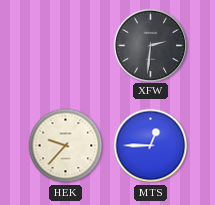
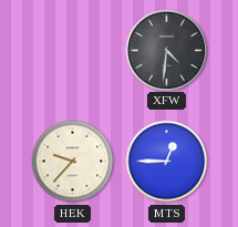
XFW: 2:31 -> 4:31 (166, 50)
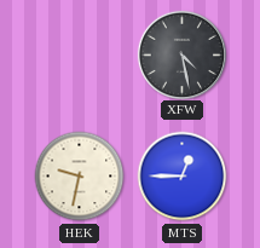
XFW: 4:31 -> 4:28 (181, 54)
HEK: 9:37 -> 9:32 (80, 177)
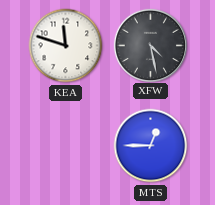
KEA: none -> 11:48 (66, 46)
HEK: 9:32 -> none (80, 177)
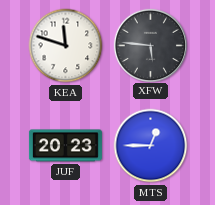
XFW: 4:28 -> 5:46 (150, 45)
JUF: none -> 20:23 (65, 146)
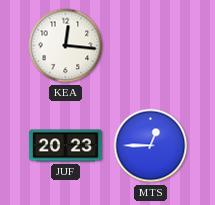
KEA: 11:48 -> 12:16 (66, 46)
XFW: 5:46 -> none (150, 45)
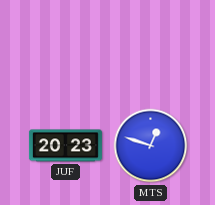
KEA: 12:16 -> none (66, 46)
MTS: 12:45 -> 12:48 (151, 146)
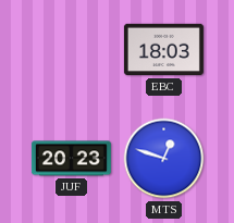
EBC: none -> 18:03 (163, 50)
